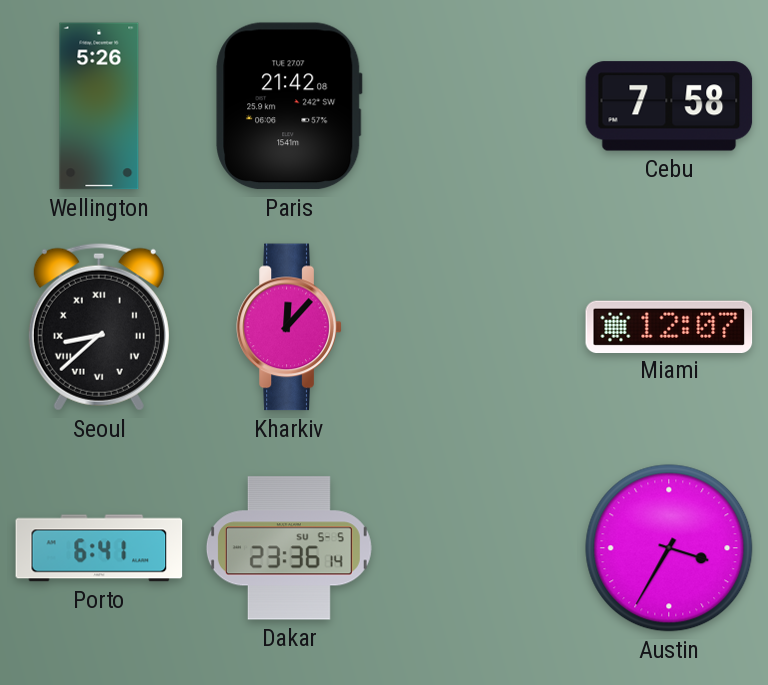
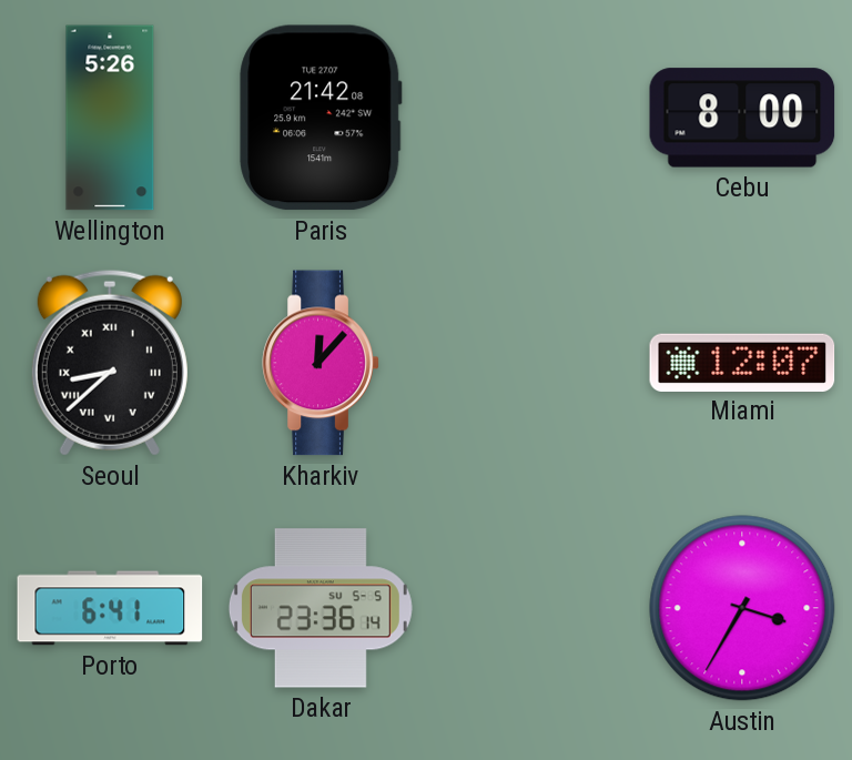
Cebu: 7:58 -> 8:00 (742, 118)
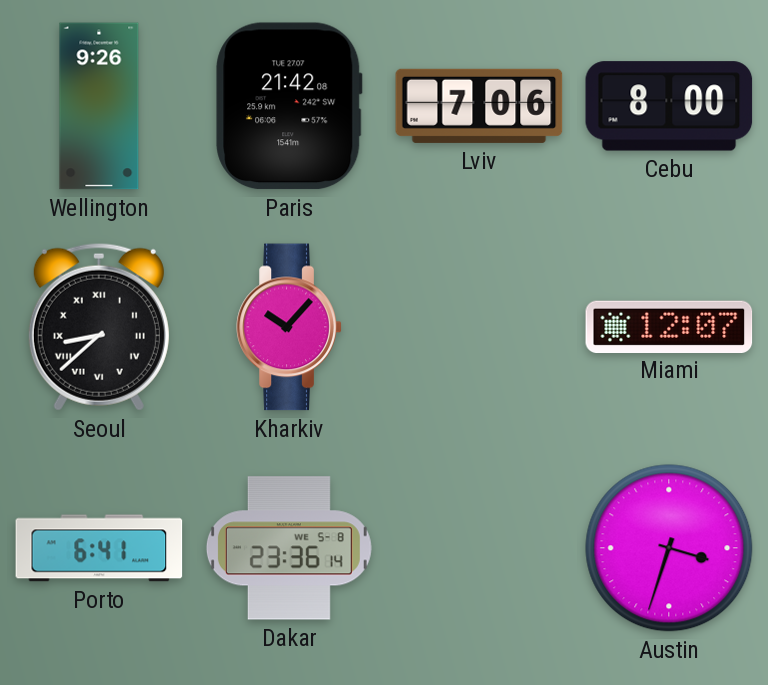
Wellington: 5:26 -> 9:26 (99, 106)
Lviv: none -> 7:06 (479, 106)
Kharkiv: 12:07 -> 10:07 (289, 327)
Dakar date: SU 5-5 -> WE 5-8 (289, 548)
Austin: 3:35 -> 3:33 (669, 548)
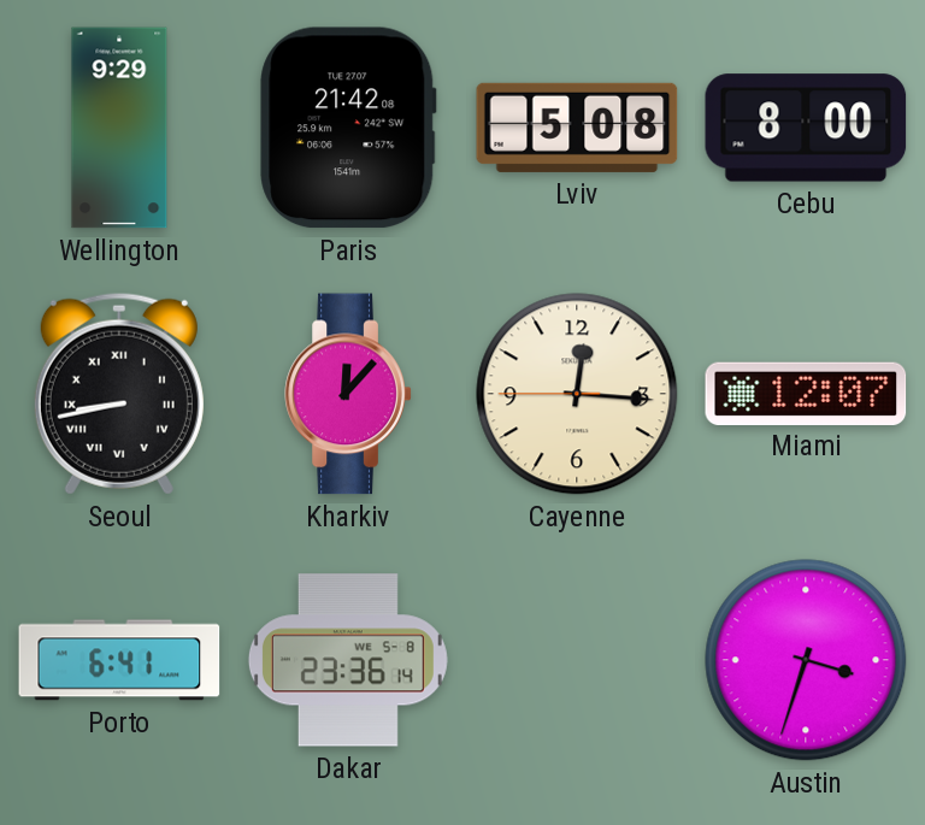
Wellington: 9:26 -> 9:29 (119, 128)
Lviv: 7:06 -> 5:08 (577, 128)
Seoul: 8:38 -> 8:43 (119, 394)
Kharkiv: 10:07 -> 12:07 (348, 394)
Cayenne: none -> 12:15 (577, 394)
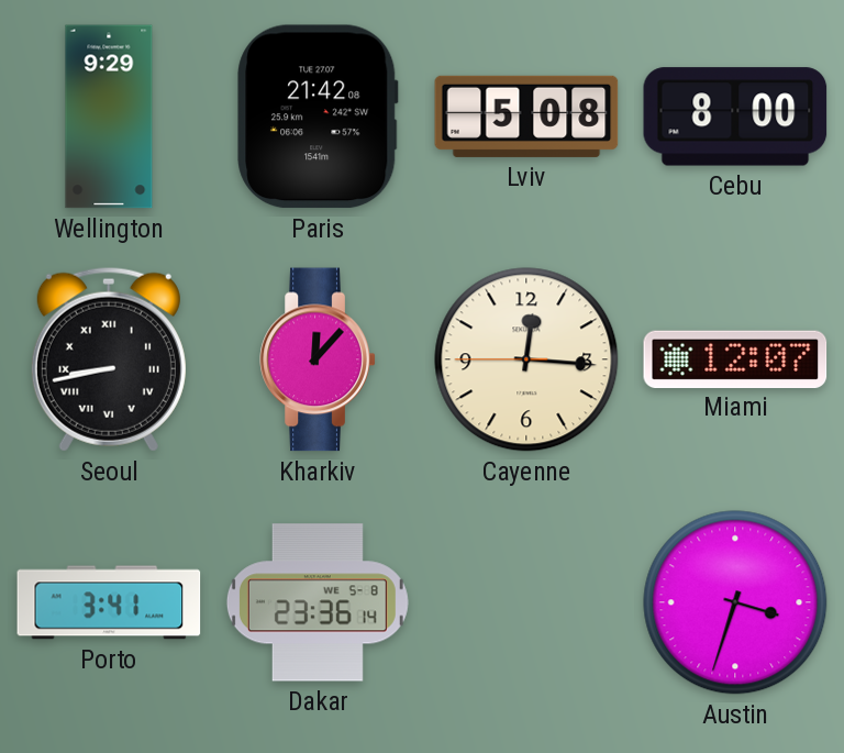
Porto: 6:41 -> 3:41 (109, 602)
